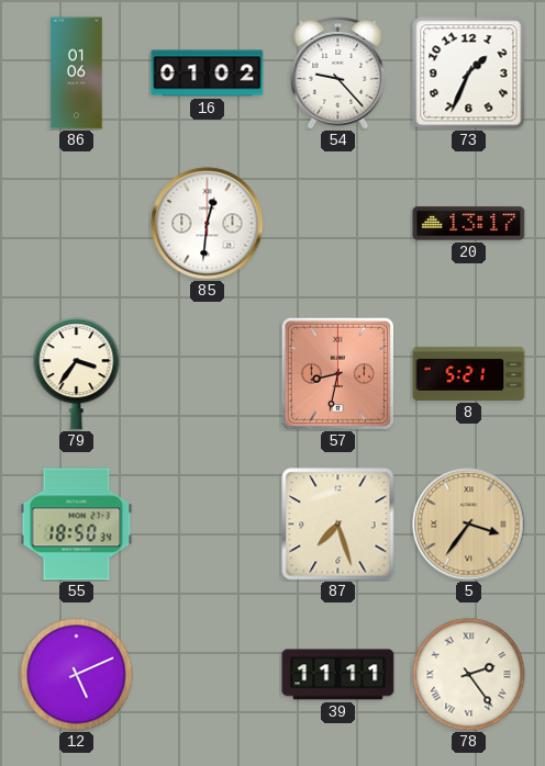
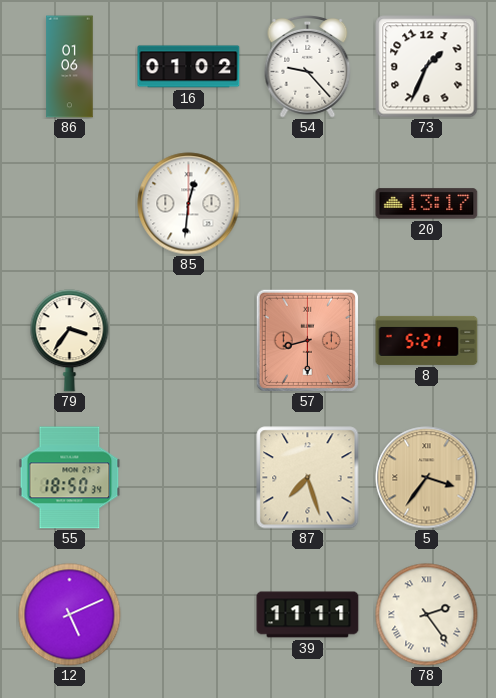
57: 8:32 -> 8:30 (307, 340)
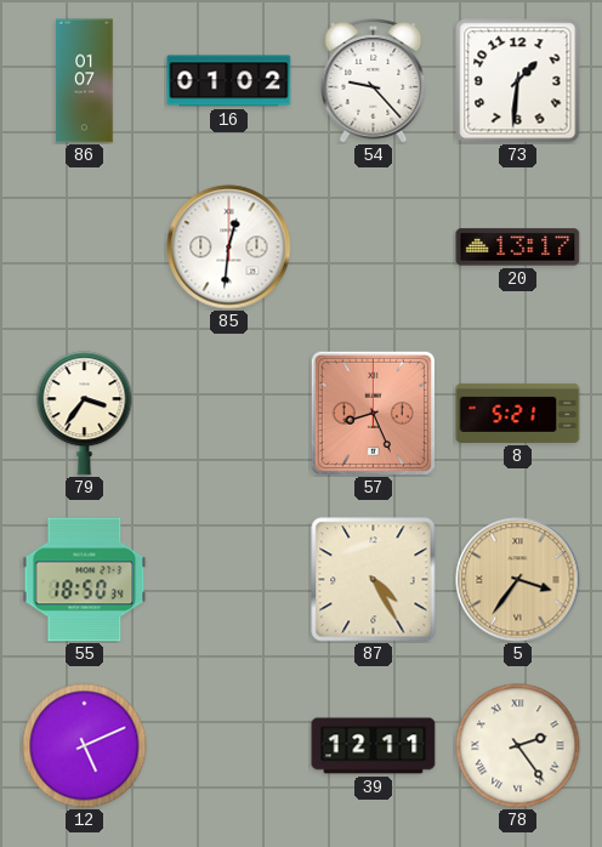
86: 01:06 -> 01:07 (85, 81)
73: 1:34 -> 1:31 (518, 81)
57: 8:30 -> 8:26 (373, 413)
87: 7:27 -> 4:25 (374, 580)
39: 11:11 -> 12:11 (374, 746)
